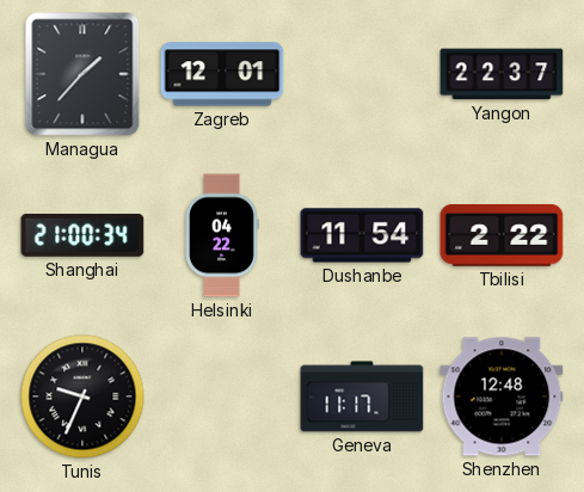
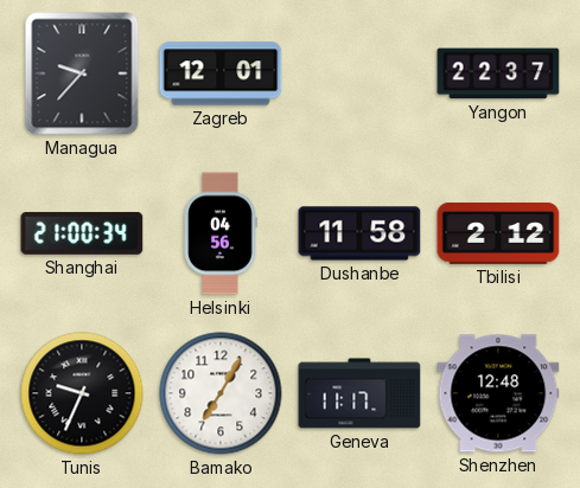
Managua: 1:37 -> 9:37 (82, 73)
Helsinki: 04:22 -> 04:56 (221, 233)
Dushanbe: 11:54 -> 11:58 (359, 233)
Tbilisi: 2:22 -> 2:12 (498, 235)
Bamako: none -> 7:05 (221, 393)
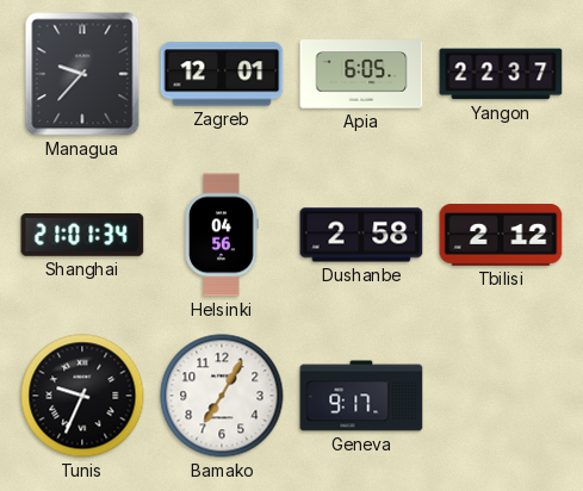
Apia: none -> 6:05 (361, 74)
Shanghai: 21:00 -> 21:01 (82, 235)
Dushanbe: 11:58 -> 2:58 (361, 235)
Geneva: 11:17 -> 9:17 (361, 396)
Shenzhen: 12:48 -> none (498, 393)
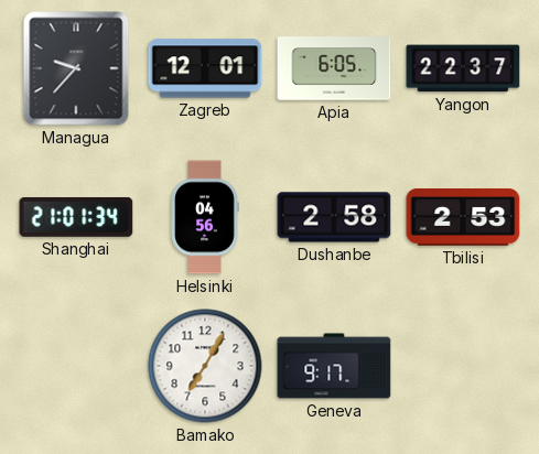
Tbilisi: 2:12 -> 2:53 (463, 218)
Tunis: 9:34 -> none (82, 396)
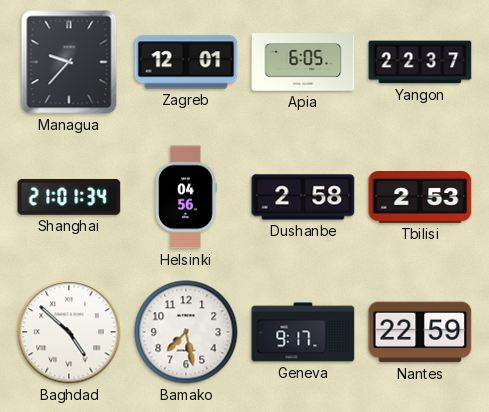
Baghdad: none -> 4:52 (69, 332)
Bamako: 7:05 -> 7:28 (186, 332)
Nantes: none -> 22:59 (420, 332)
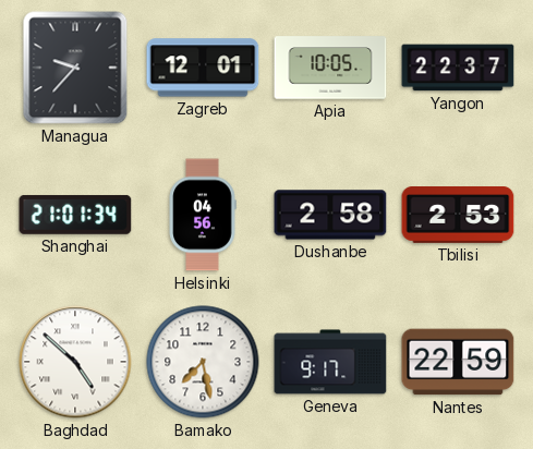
Apia: 6:05 -> 10:05 (330, 68)
